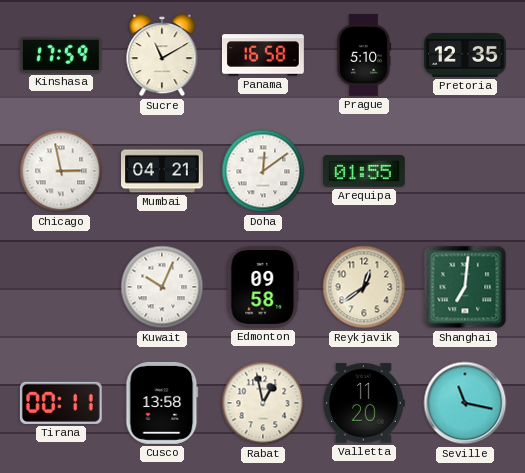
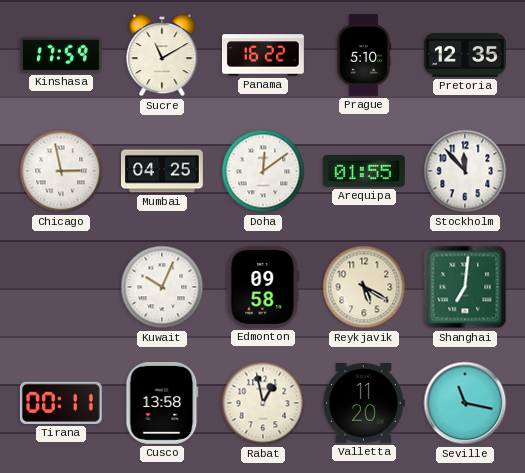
Panama: 16:58 -> 16:22 (264, 55)
Mumbai: 04:21 -> 04:25 (163, 171)
Stockholm: none -> 11:53 (465, 171)
Reykjavik: 12:39 -> 5:20 (364, 287)
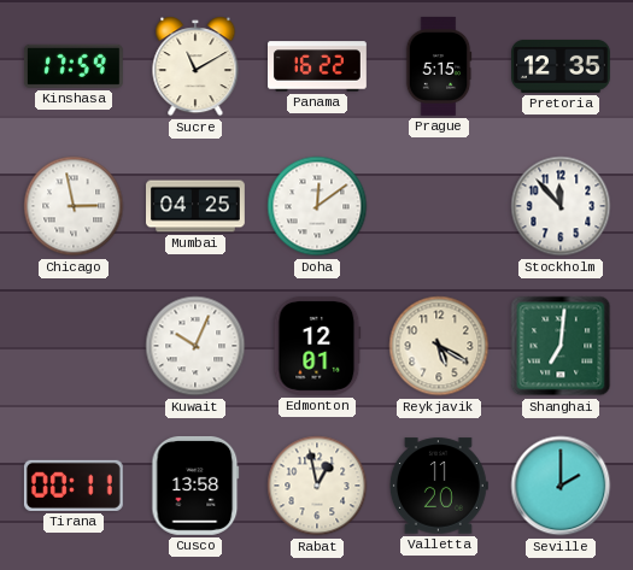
Prague: 5:10 -> 5:15 (439, 66)
Arequipa: 01:55 -> none (364, 172)
Edmonton: 09:58 -> 12:01 (317, 346)
Seville: 11:17 -> 2:00 (561, 486)
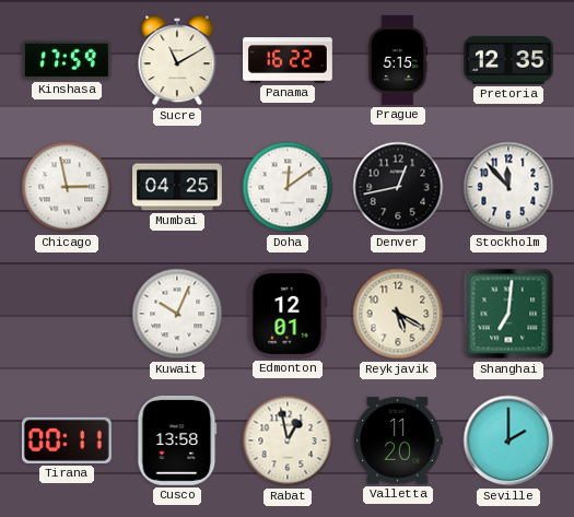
Denver: none -> 12:43 (398, 187)
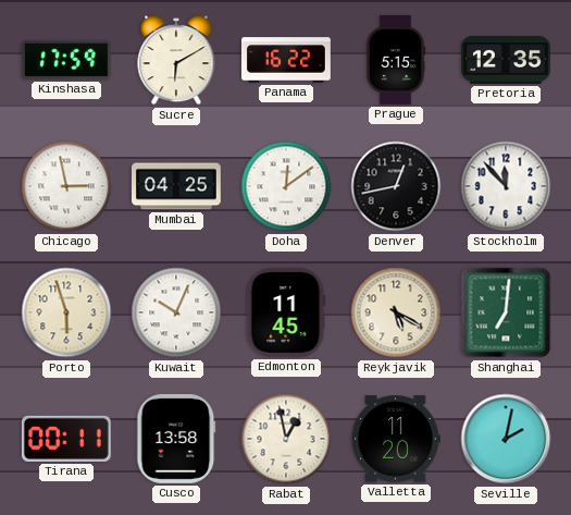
Sucre: 11:10 -> 6:10 (176, 60)
Porto: none -> 5:57 (66, 312)
Edmonton: 12:01 -> 11:45 (286, 312)
Seville: 2:00 -> 2:02 (506, 439)
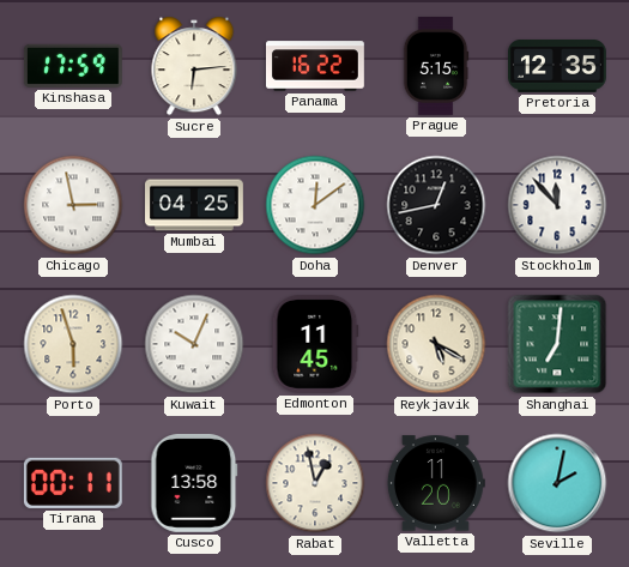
Sucre: 6:10 -> 6:14 (194, 66)
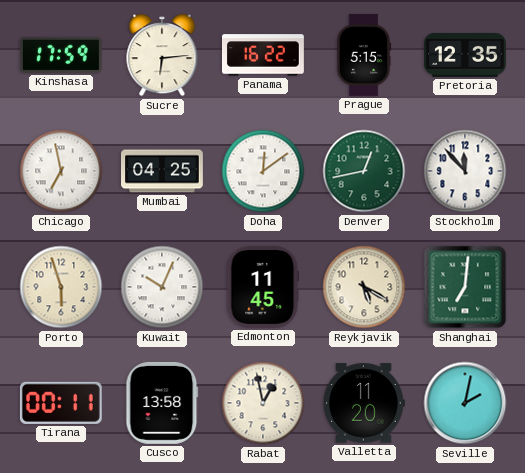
Chicago: 2:58 -> 6:58 (61, 171)
Denver dial: black -> green (364, 171)
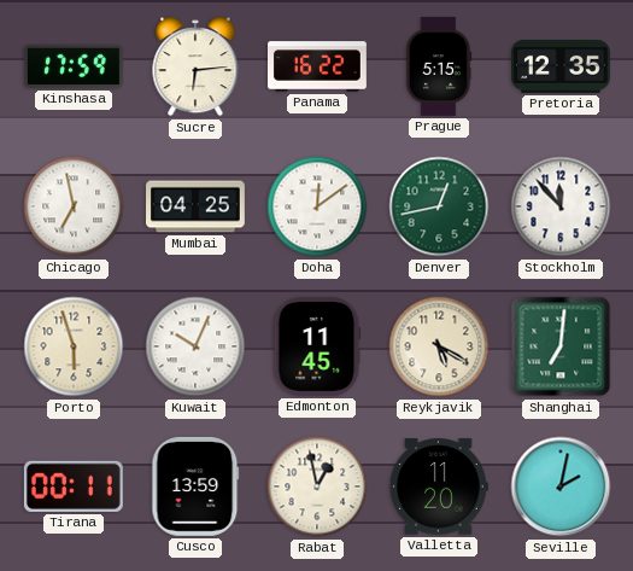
Cusco: 13:58 -> 13:59 (195, 486)
